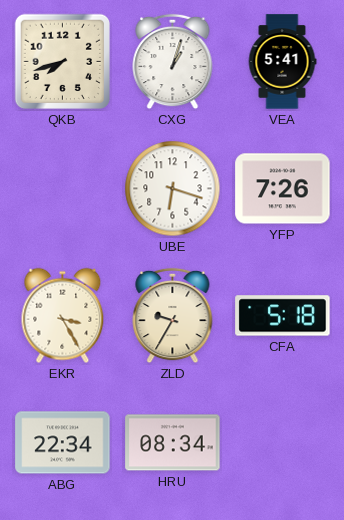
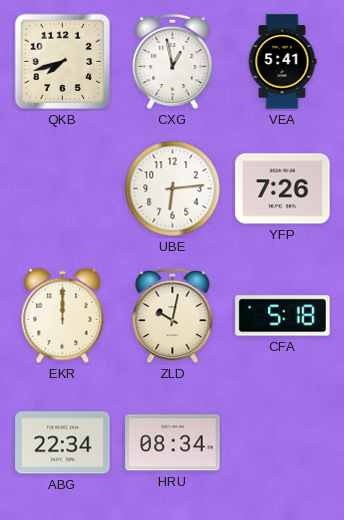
CXG: 1:03 -> 12:58 (173, 62)
UBE: 6:18 -> 6:14 (173, 189)
EKR: 3:25 -> 12:00 (63, 316)
ZLD: 9:35 -> 10:02 (173, 316)
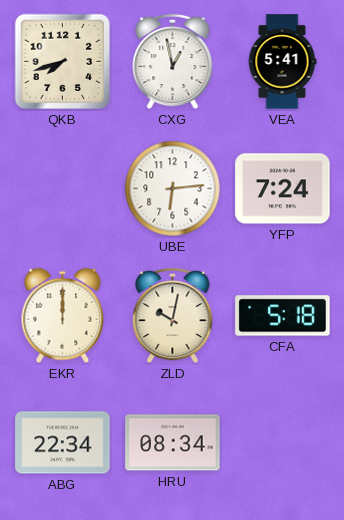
YFP: 7:26 -> 7:24 (283, 189)
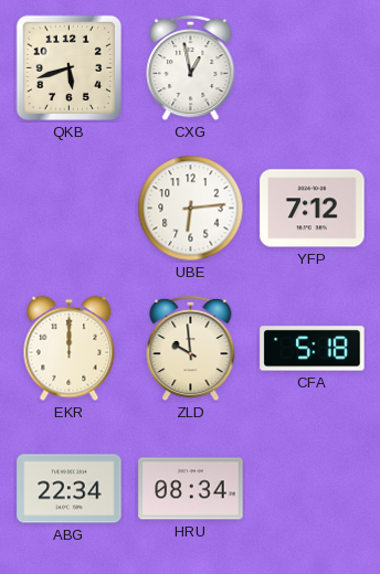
QKB: 7:42 -> 5:42 (70, 68)
VEA: 5:41 -> none (282, 62)
YFP: 7:24 -> 7:12 (313, 209)
ZLD: 10:02 -> 9:59 (191, 349)
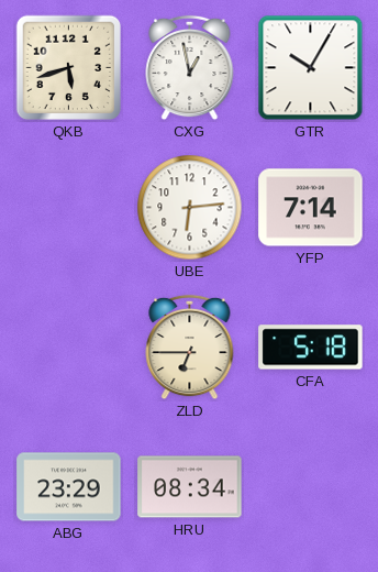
GTR: none -> 10:05 (311, 68)
YFP: 7:12 -> 7:14 (311, 208)
EKR: 12:00 -> none (70, 349)
ZLD: 9:59 -> 6:45 (190, 348)
ABG: 22:34 -> 23:29 (69, 487)
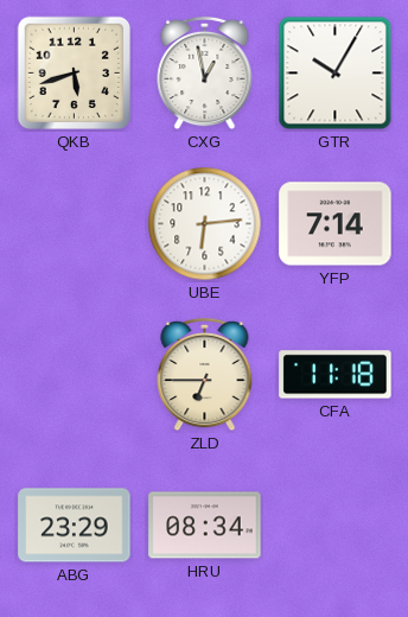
CFA: 5:18 -> 11:18 (336, 375)
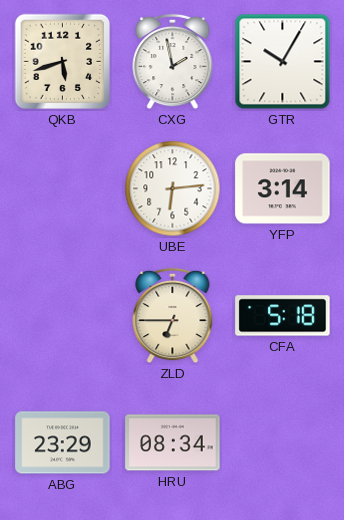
CXG: 12:58 -> 1:58 (173, 62)
YFP: 7:14 -> 3:14 (283, 189)
CFA: 11:18 -> 5:18 (283, 316)
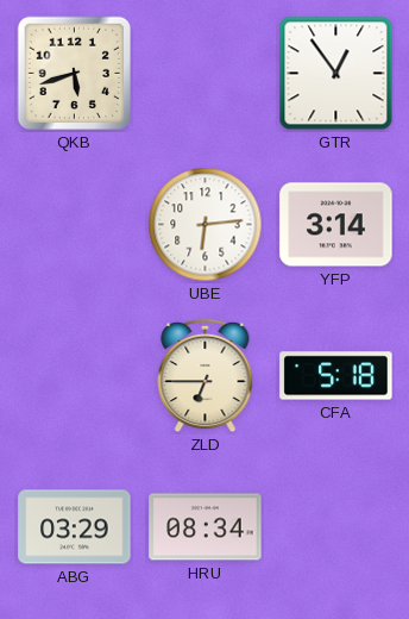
CXG: 1:58 -> none (173, 62)
GTR: 10:05 -> 12:54 (336, 74)
ABG: 23:29 -> 03:29 (75, 527)
